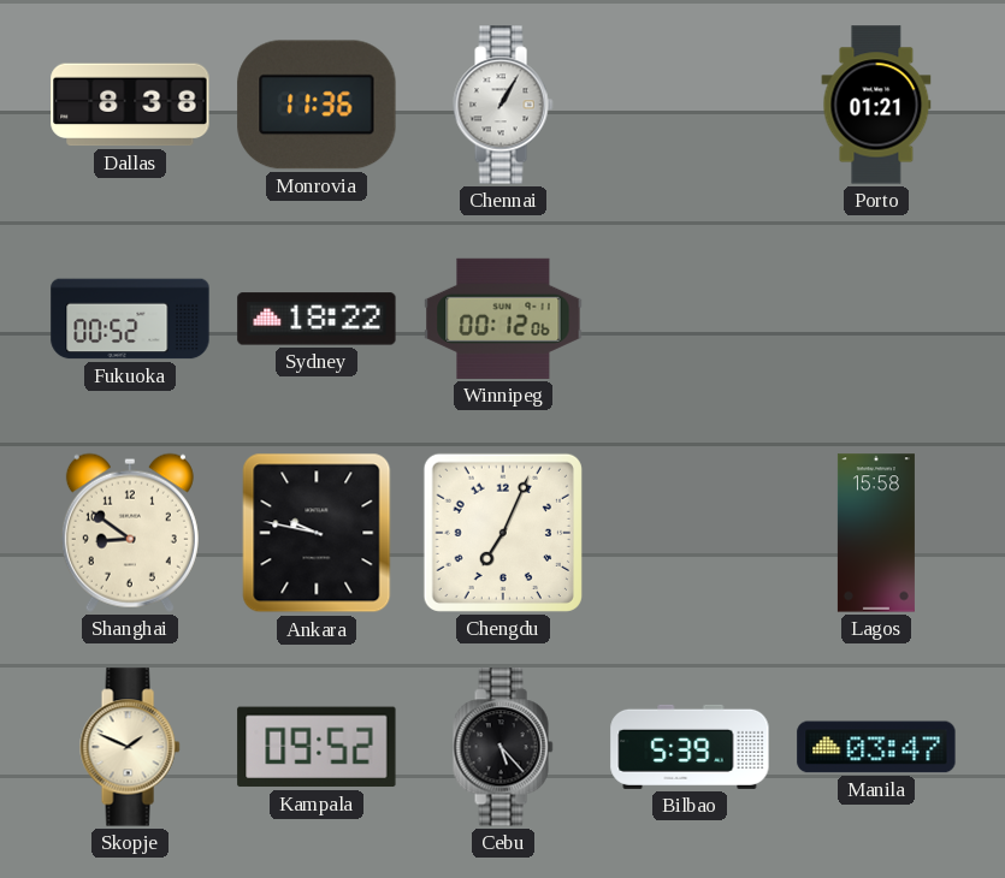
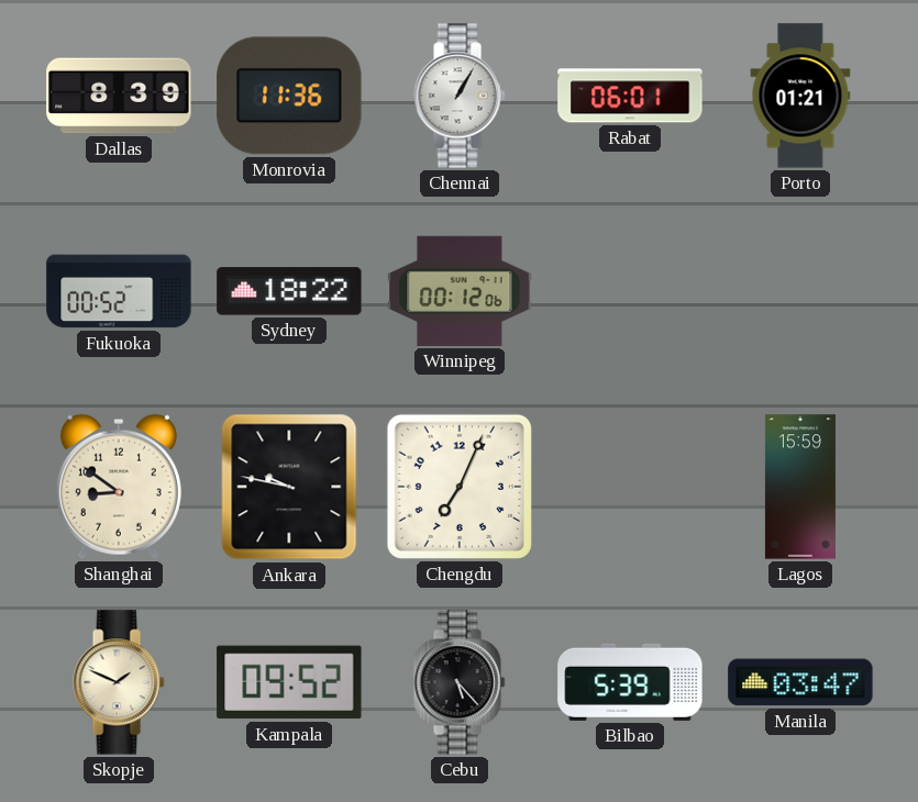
Dallas: 8:38 -> 8:39 (119, 96)
Rabat: none -> 06:01 (630, 96)
Lagos: 15:58 -> 15:59 (800, 487)
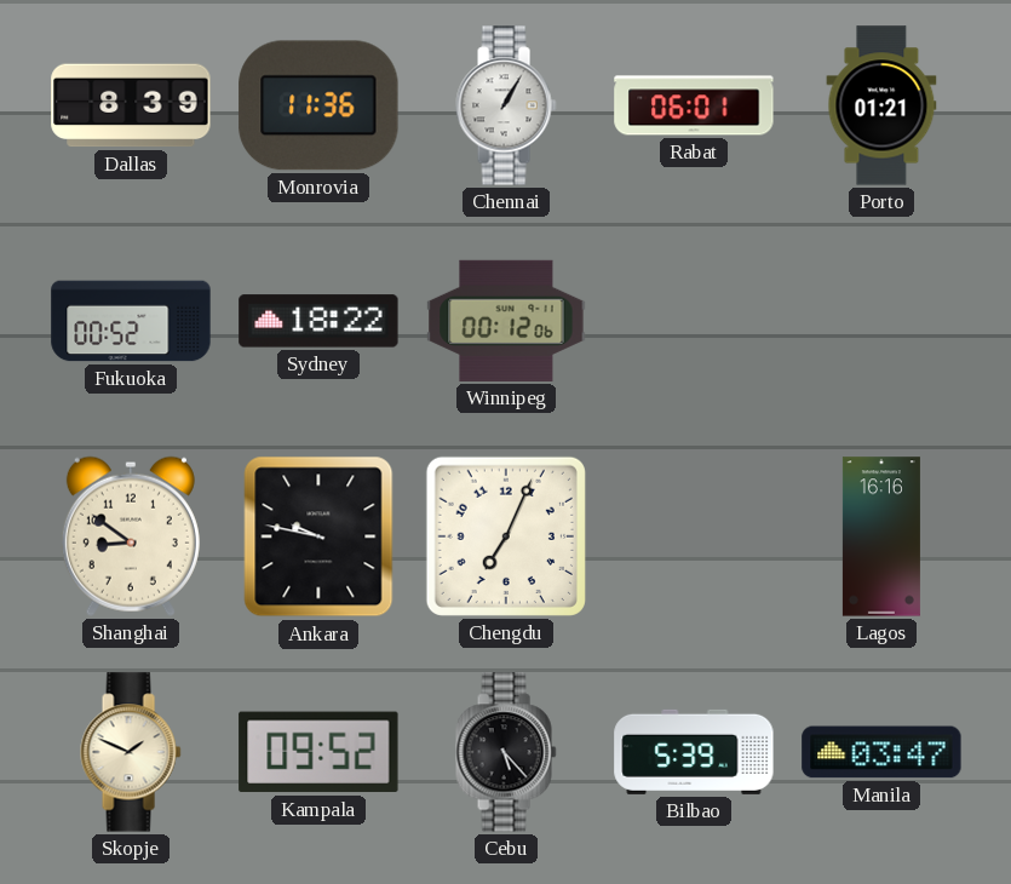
Lagos: 15:59 -> 16:16 (881, 536)
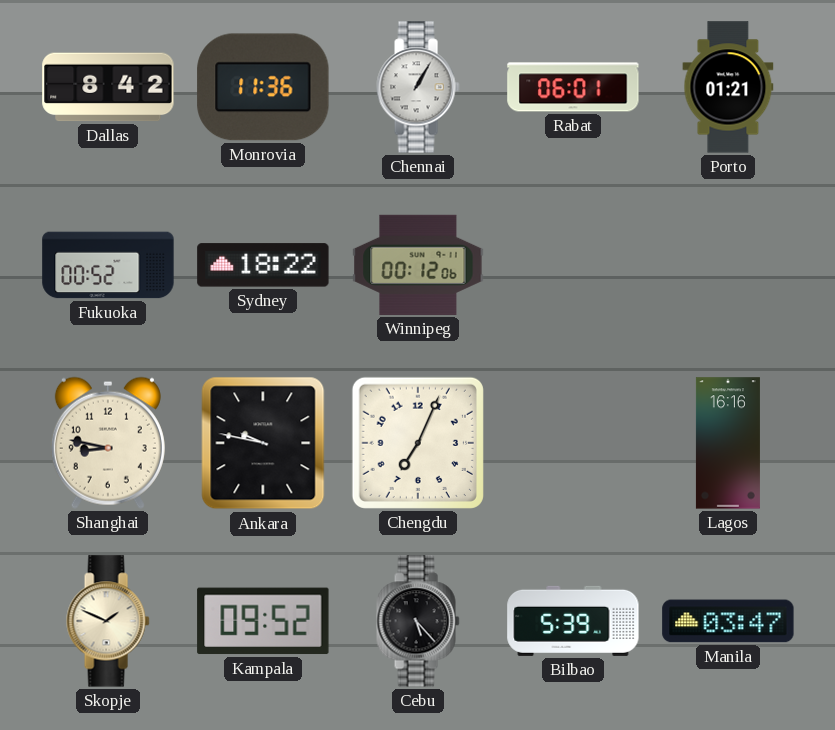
Dallas: 8:39 -> 8:42 (108, 87)
Shanghai: 8:51 -> 8:47 (108, 443)
